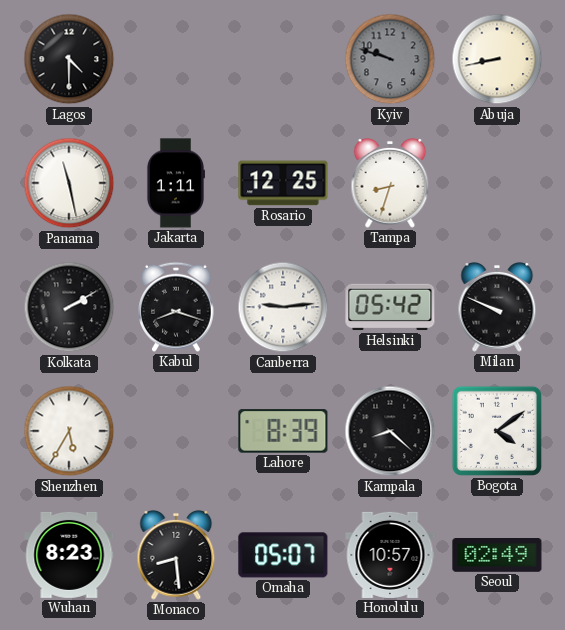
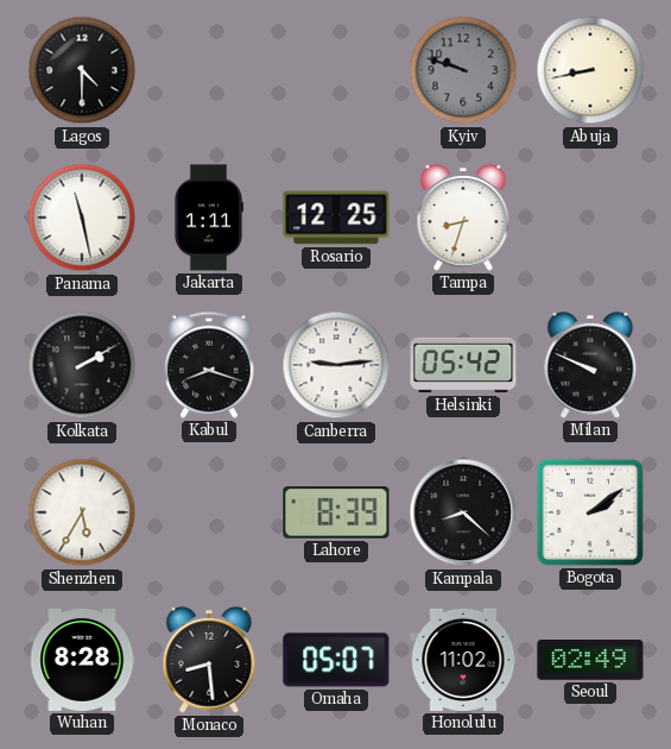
Bogota: 4:09 -> 2:09 (590, 512)
Wuhan: 8:23 -> 8:28 (82, 660)
Honolulu: 10:57 -> 11:02 (463, 660)
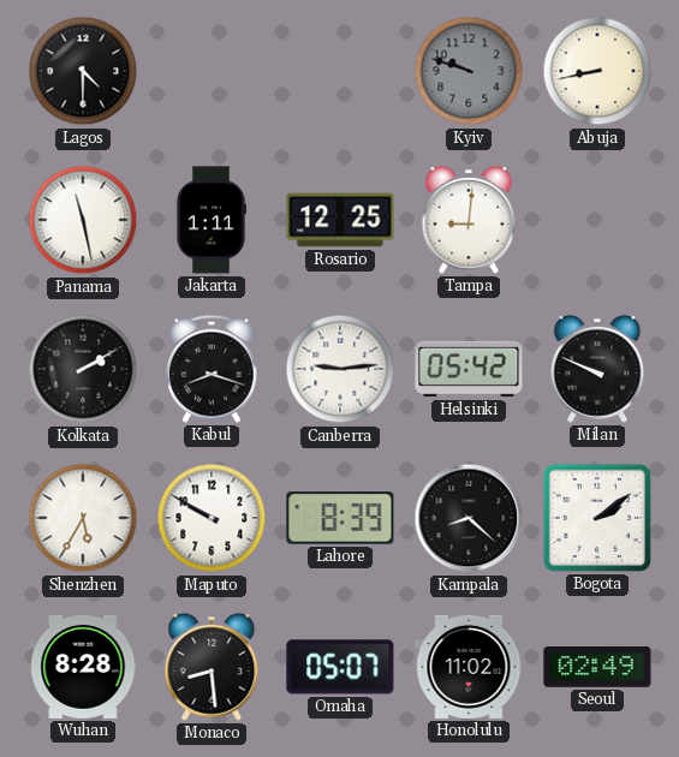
Tampa: 8:33 -> 9:01 (469, 220)
Maputo: none -> 9:50 (212, 518)
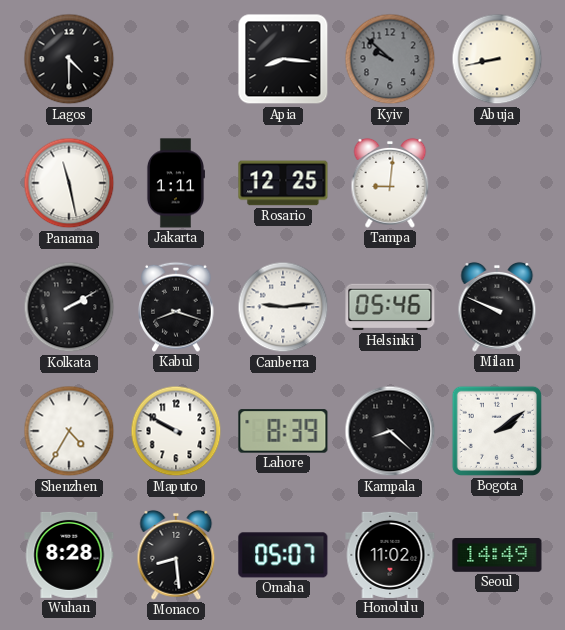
Apia: none -> 8:16 (283, 59)
Kyiv: 9:48 -> 9:52 (390, 59)
Helsinki: 05:42 -> 05:46 (390, 307)
Shenzhen: 5:35 -> 4:35 (69, 431)
Seoul: 02:49 -> 14:49 (497, 556)
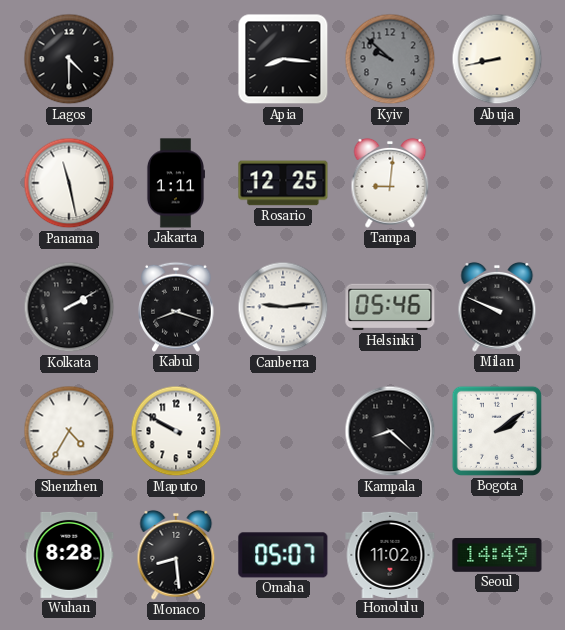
Lahore: 8:39 -> none (283, 431)
